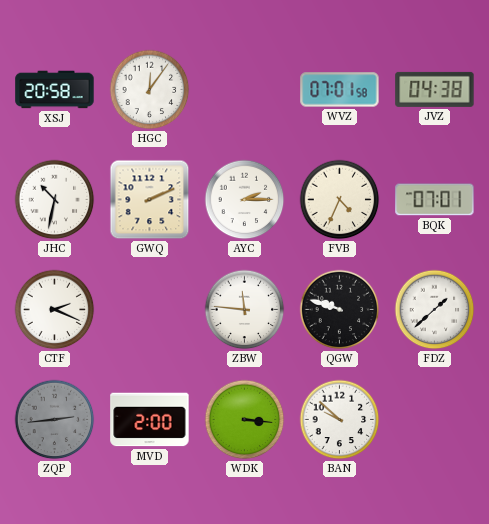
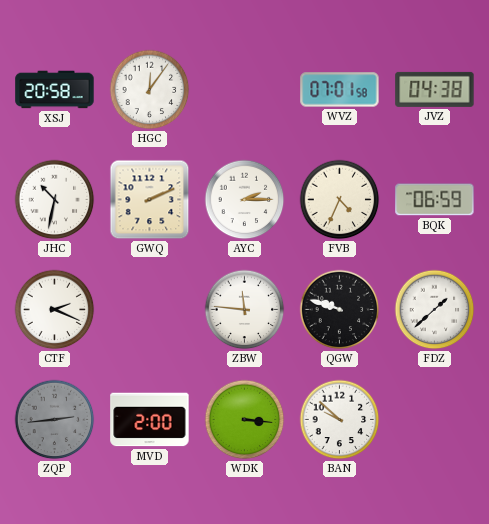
BQK: 07:01 -> 06:59 (435, 200)
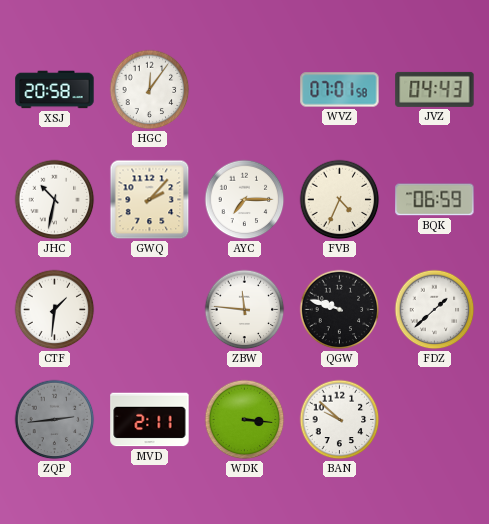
JVZ: 04:38 -> 04:43 (435, 89)
GWQ: 2:11 -> 2:07 (150, 200)
AYC: 2:15 -> 7:15 (245, 200)
CTF: 2:19 -> 1:31 (55, 310)
MVD: 2:00 -> 2:11 (150, 420)
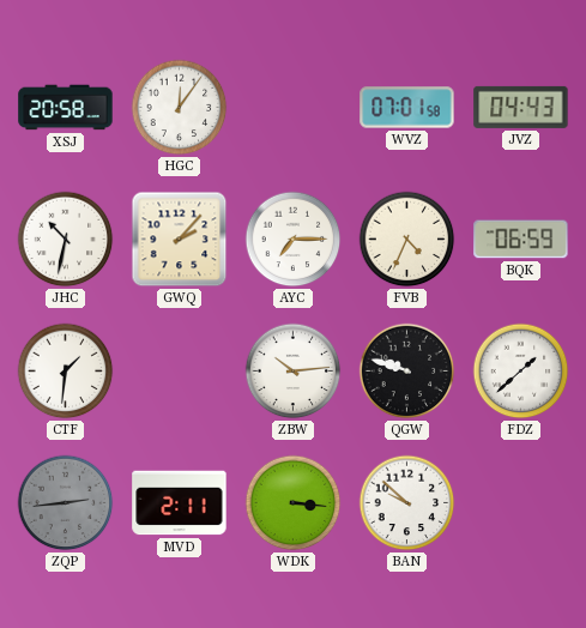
ZBW: 11:46 -> 10:14 (294, 372)
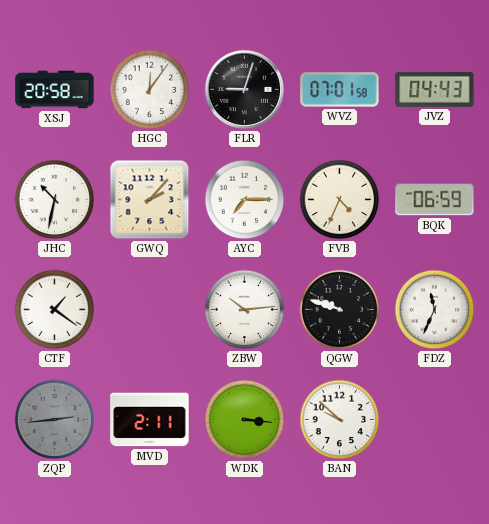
FLR: none -> 9:03 (244, 89)
CTF: 1:31 -> 1:21 (55, 310)
FDZ: 1:38 -> 11:34 (435, 310)
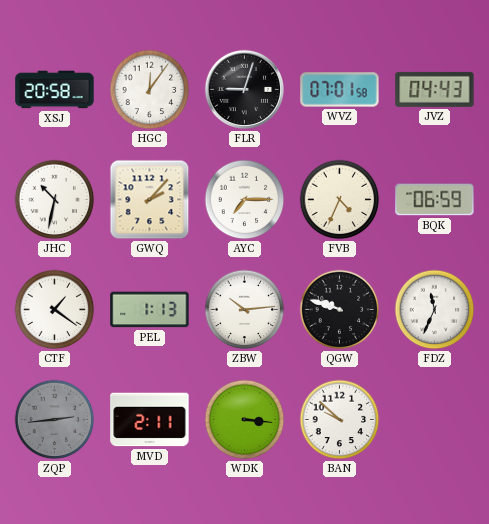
PEL: none -> 1:13 (150, 310)
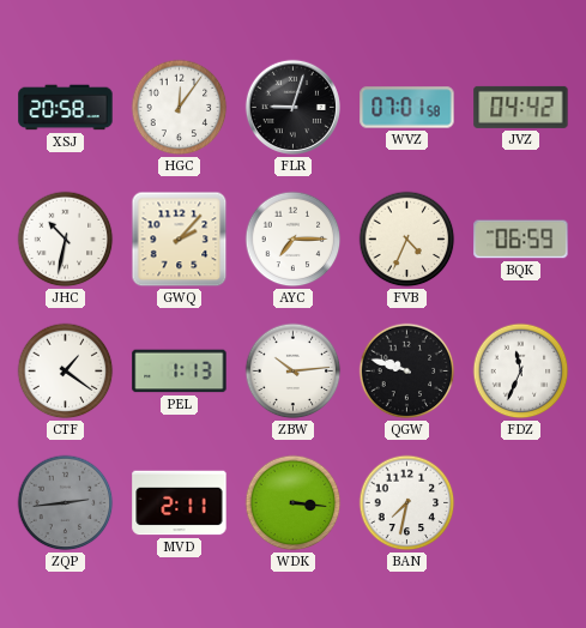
JVZ: 04:43 -> 04:42 (521, 107)
BAN: 9:52 -> 7:32 (407, 503)
